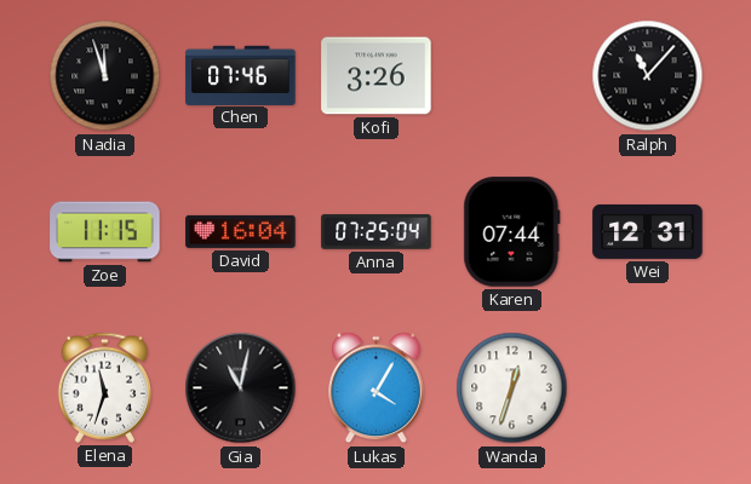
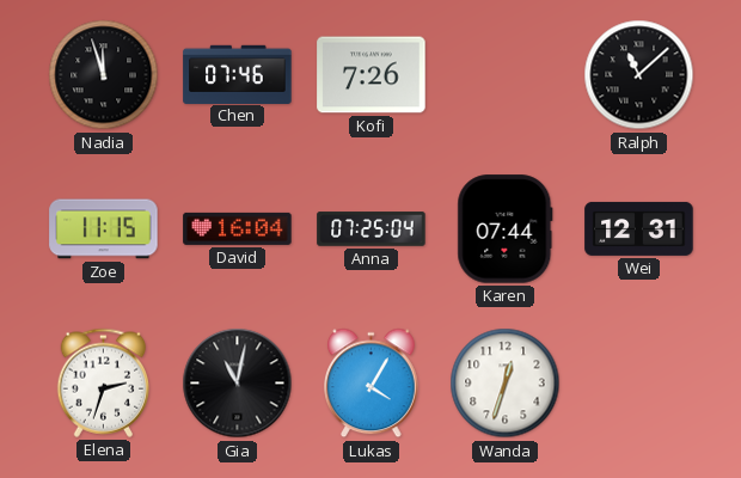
Kofi: 3:26 -> 7:26 (372, 75)
Ralph: 11:07 -> 11:08 (639, 75)
Elena: 11:33 -> 2:33 (103, 382)
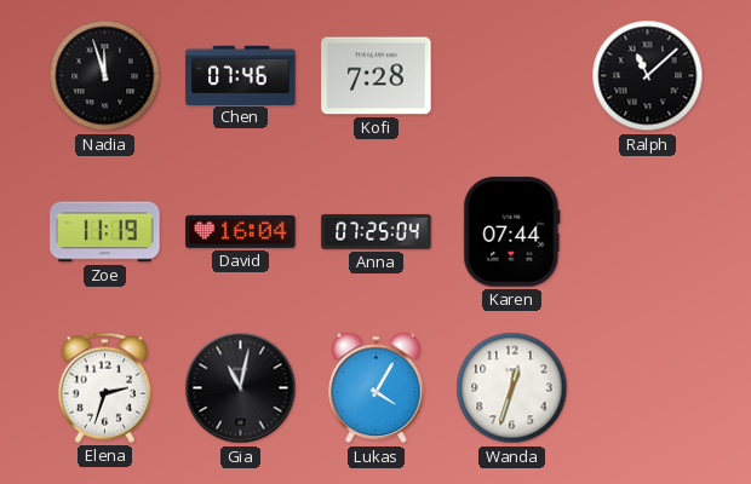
Kofi: 7:26 -> 7:28 (377, 76)
Zoe: 11:15 -> 11:19 (105, 232)
Wei: 12:31 -> none (639, 228)
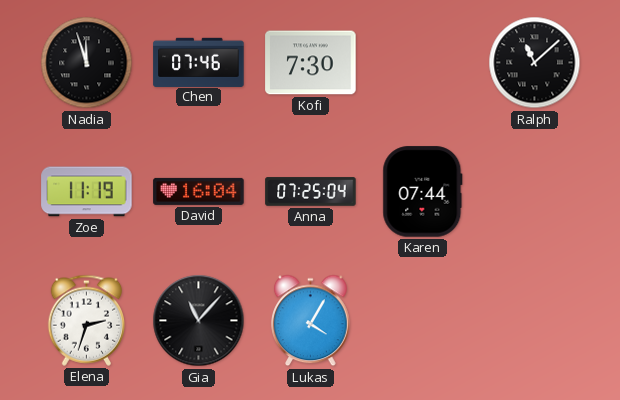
Kofi: 7:28 -> 7:30 (311, 63)
Gia: 11:02 -> 11:07 (199, 321)
Wanda: 12:33 -> none (512, 388)
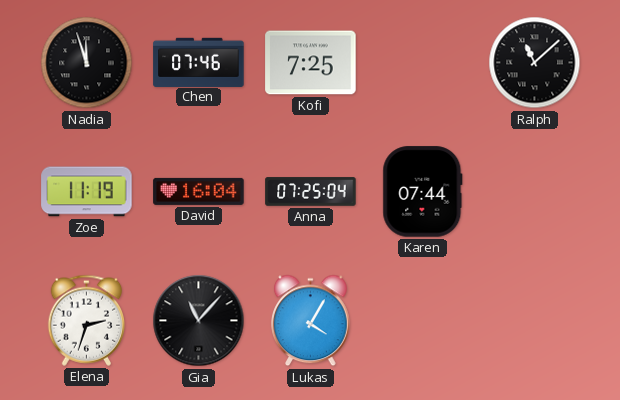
Kofi: 7:30 -> 7:25 (311, 63)
